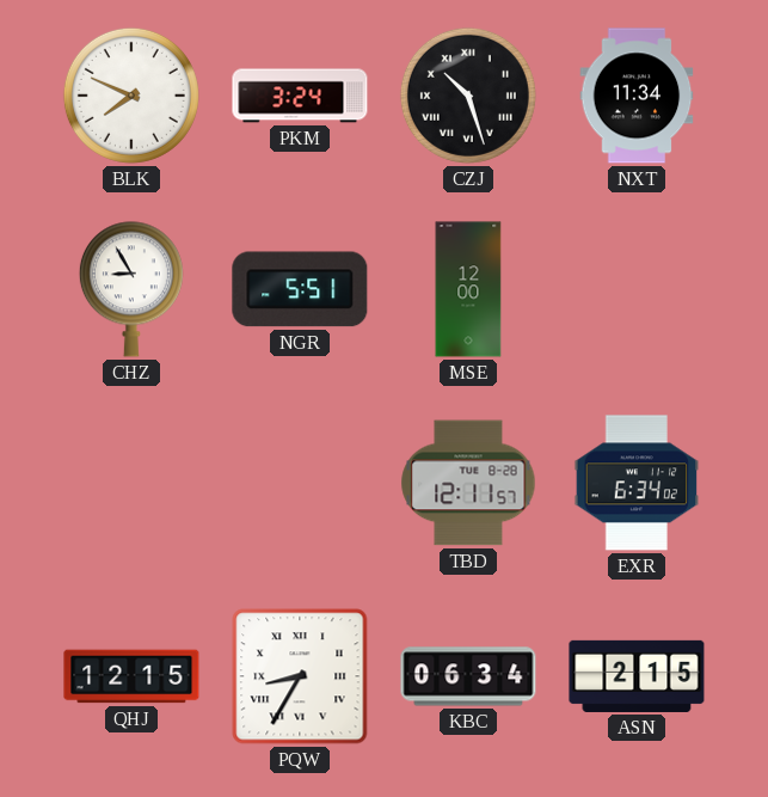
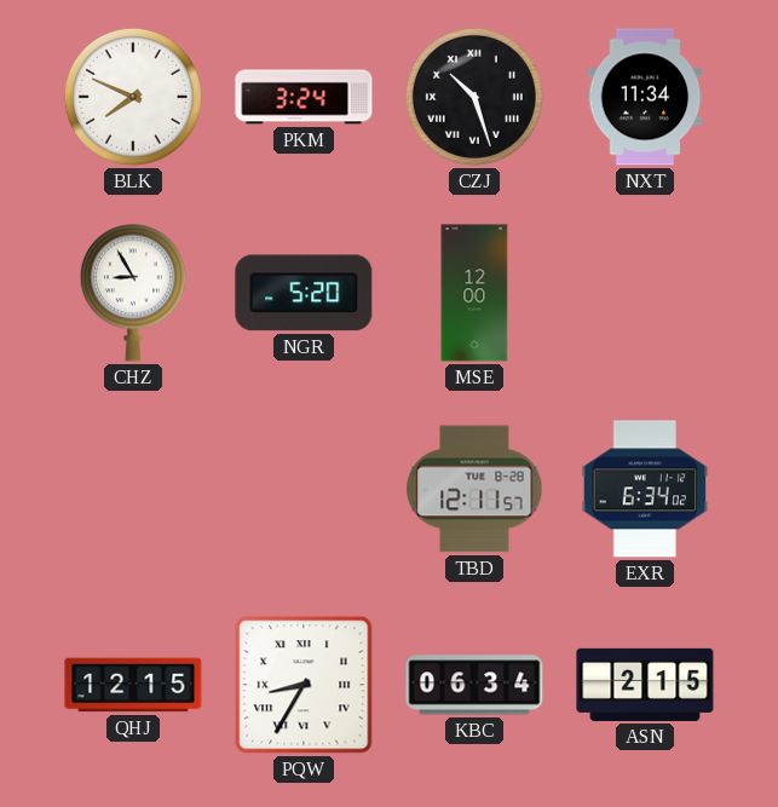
NGR: 5:51 -> 5:20 (304, 293)
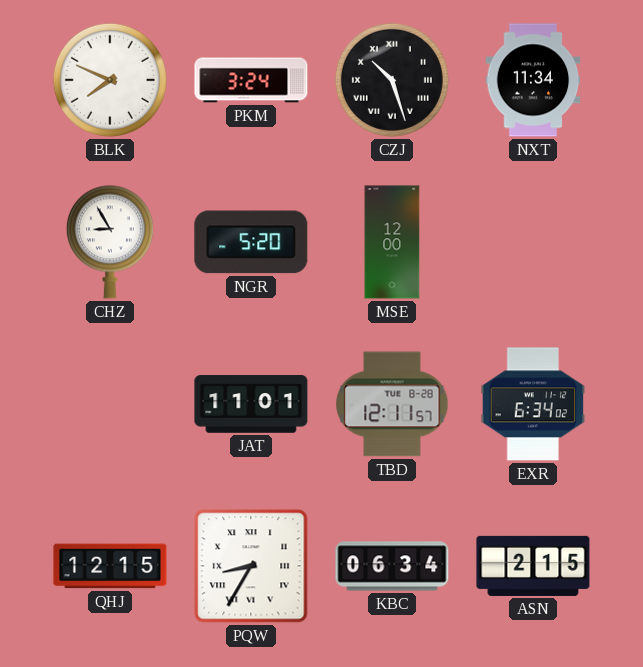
JAT: none -> 11:01 (251, 404)
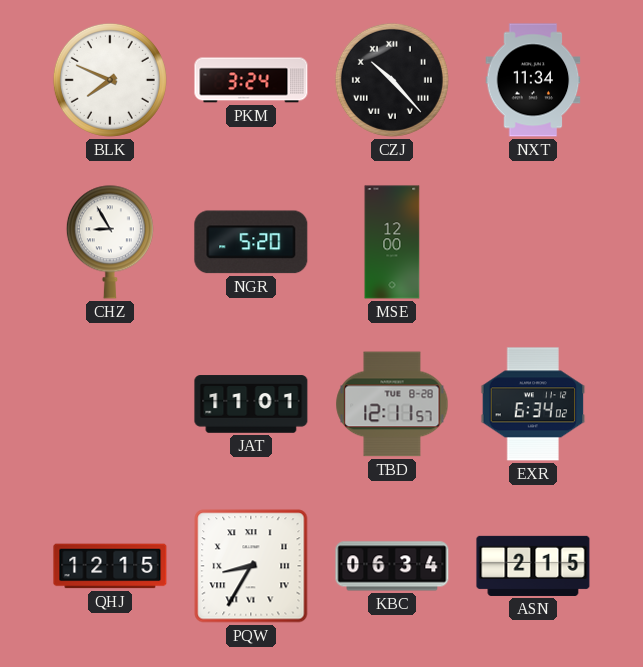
CZJ: 10:27 -> 10:23 (392, 80)
